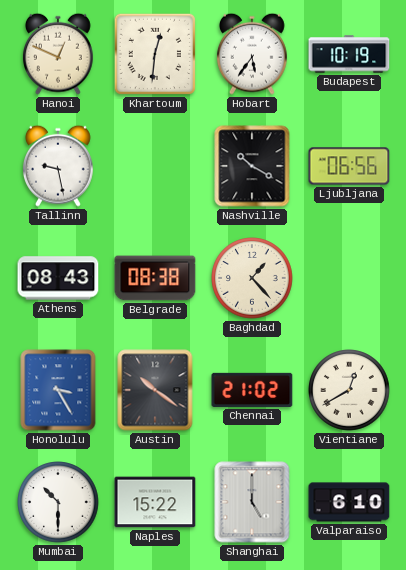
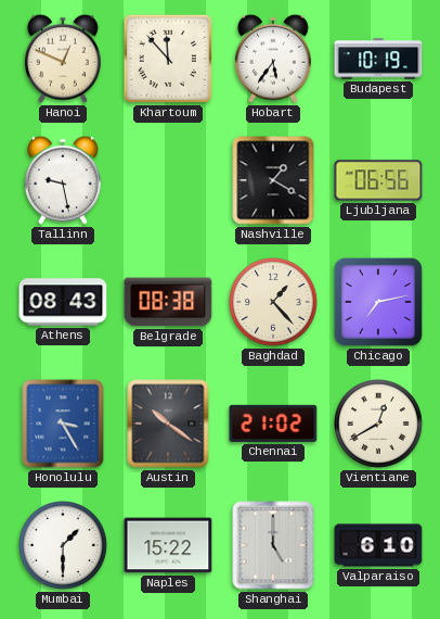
Khartoum: 12:31 -> 11:53 (168, 59)
Nashville: 10:20 -> 1:20 (273, 180)
Chicago: none -> 7:13 (378, 302)
Mumbai: 10:30 -> 1:30 (63, 545)
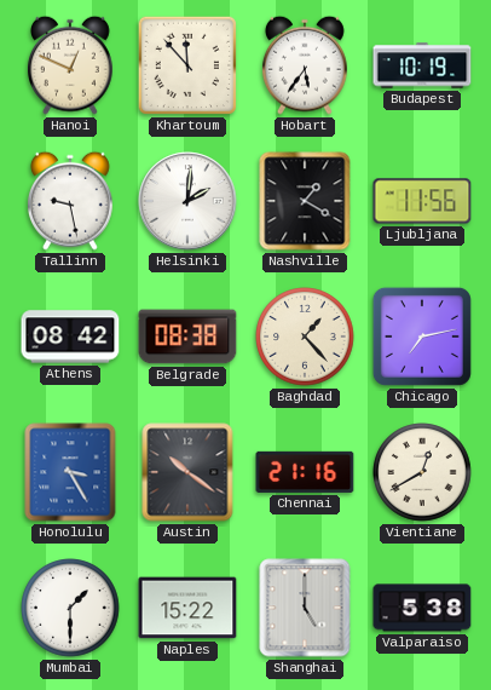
Helsinki: none -> 2:01 (187, 201)
Ljubljana: 06:56 -> 11:56 (422, 201)
Athens: 08:43 -> 08:42 (70, 337)
Chennai: 21:02 -> 21:16 (305, 472)
Valparaiso: 6:10 -> 5:38 (422, 608)
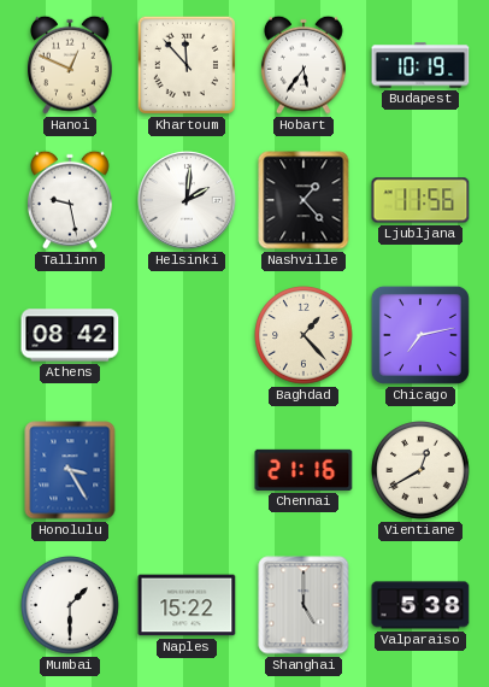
Nashville: 1:20 -> 1:23 (304, 200)
Belgrade: 08:38 -> none (187, 337)
Austin: 10:21 -> none (187, 472)
